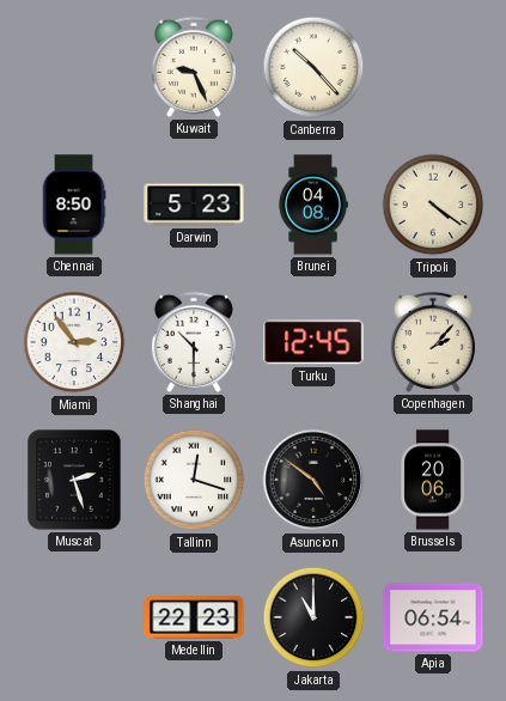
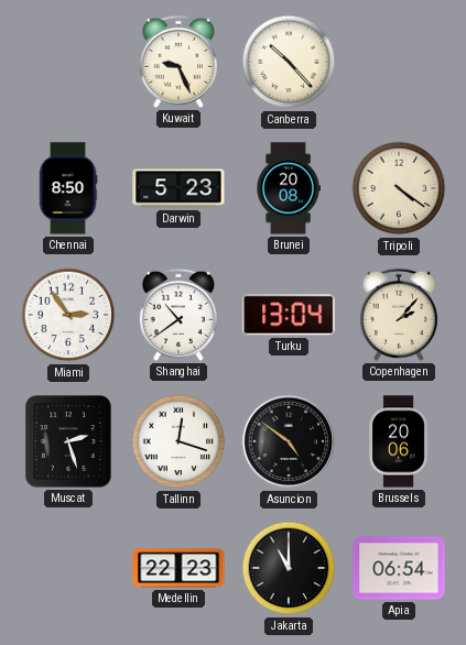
Brunei: 04:08 -> 20:08 (289, 188)
Shanghai: 10:30 -> 10:39 (178, 315)
Turku: 12:45 -> 13:04 (289, 315)
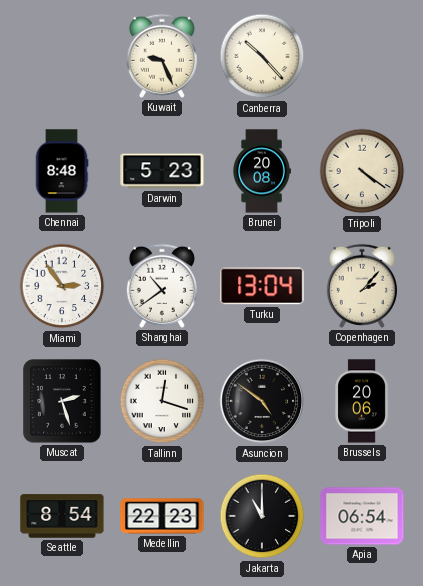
Chennai: 8:50 -> 8:48 (62, 171)
Seattle: none -> 8:54 (62, 516)
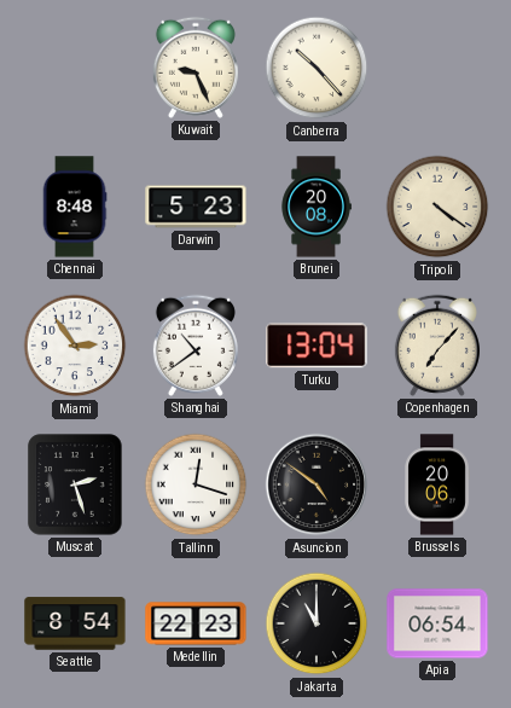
Copenhagen: 2:07 -> 7:07 (437, 346)
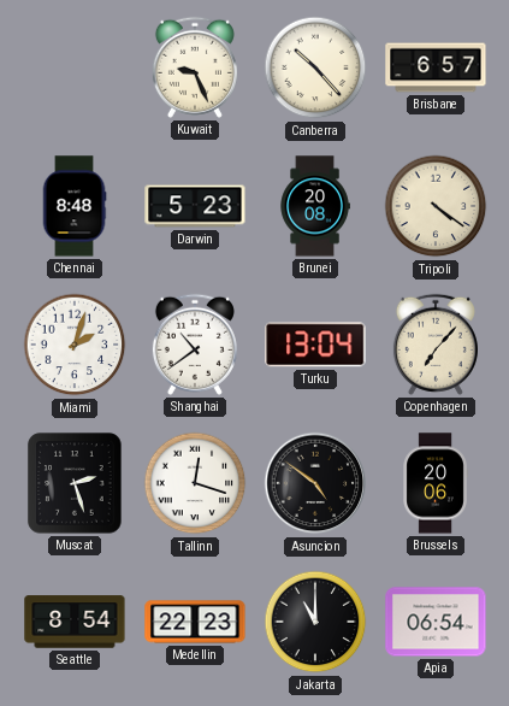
Brisbane: none -> 6:57 (436, 67)
Miami: 2:54 -> 2:03 (75, 345)
